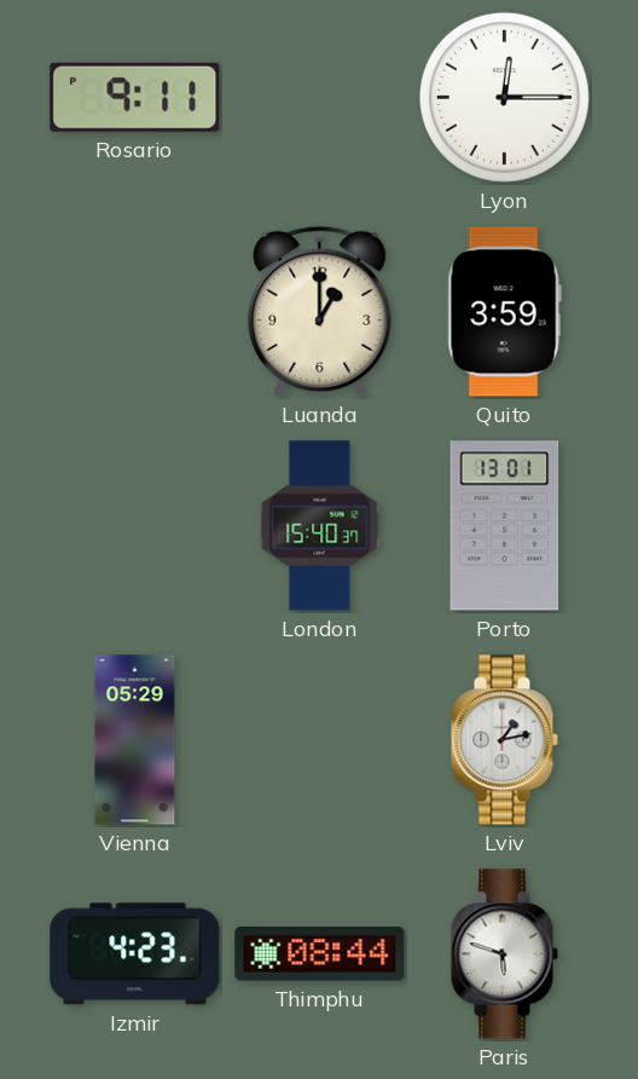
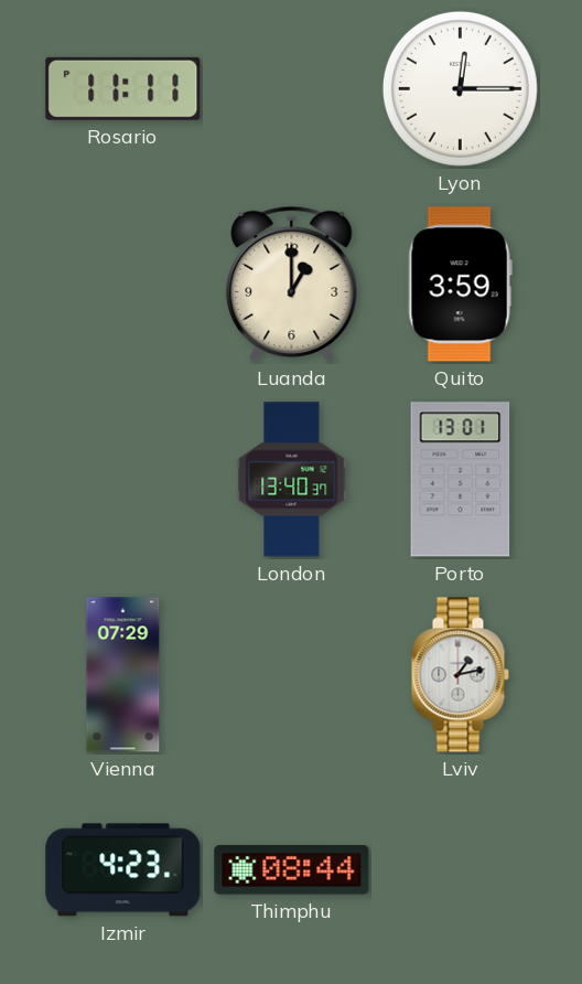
Rosario: 9:11 -> 11:11 (123, 88)
London: 15:40 -> 13:40 (292, 480)
Vienna: 05:29 -> 07:29 (123, 675)
Paris: 5:48 -> none (504, 954)
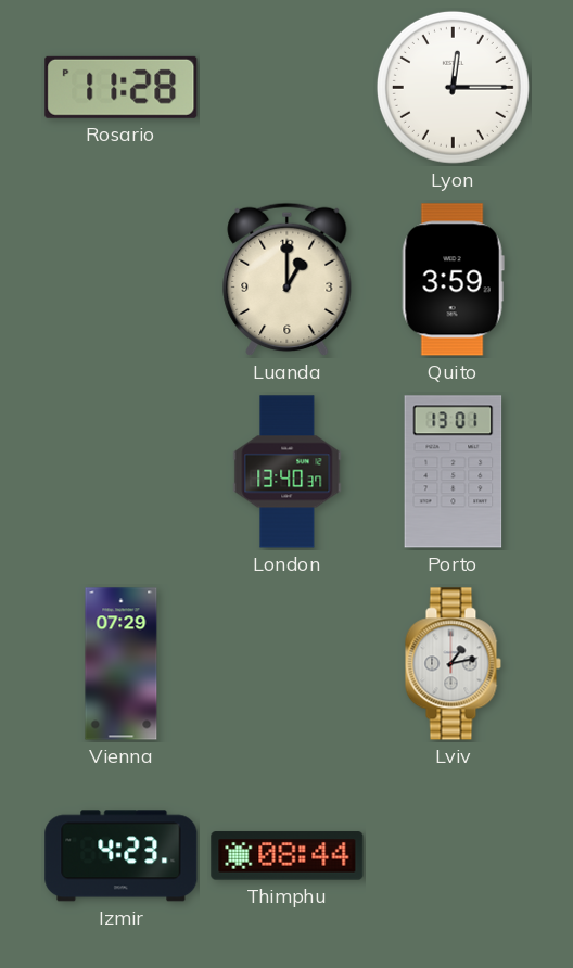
Rosario: 11:11 -> 11:28 (122, 87)
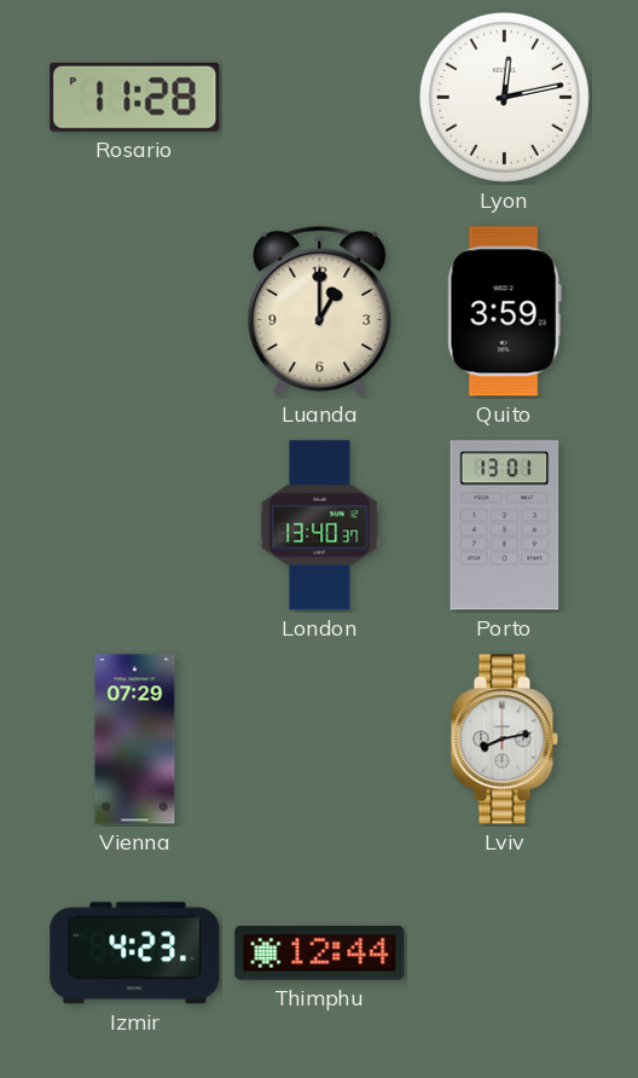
Lyon: 12:15 -> 12:13 (504, 97)
Lviv: 1:13 -> 8:13 (504, 740)
Thimphu: 08:44 -> 12:44 (320, 954)
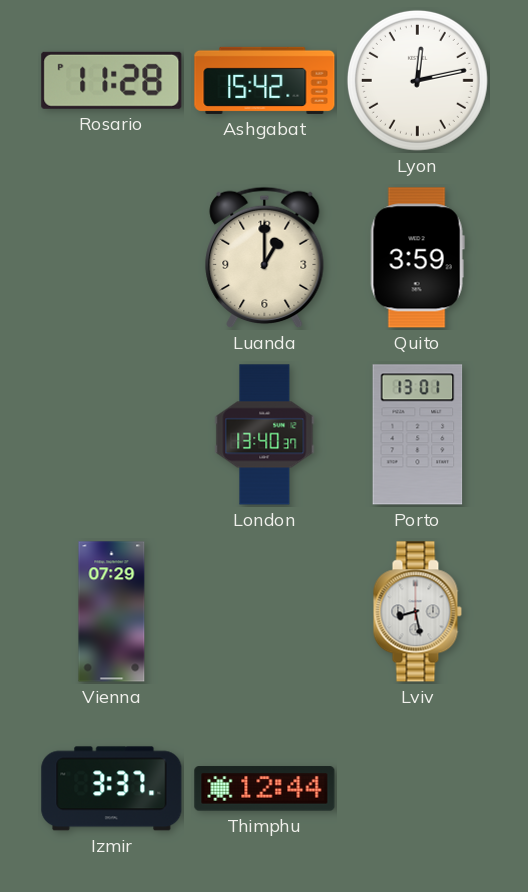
Ashgabat: none -> 15:42 (265, 80)
Lviv: 8:13 -> 8:28 (417, 612)
Izmir: 4:23 -> 3:37 (112, 789)
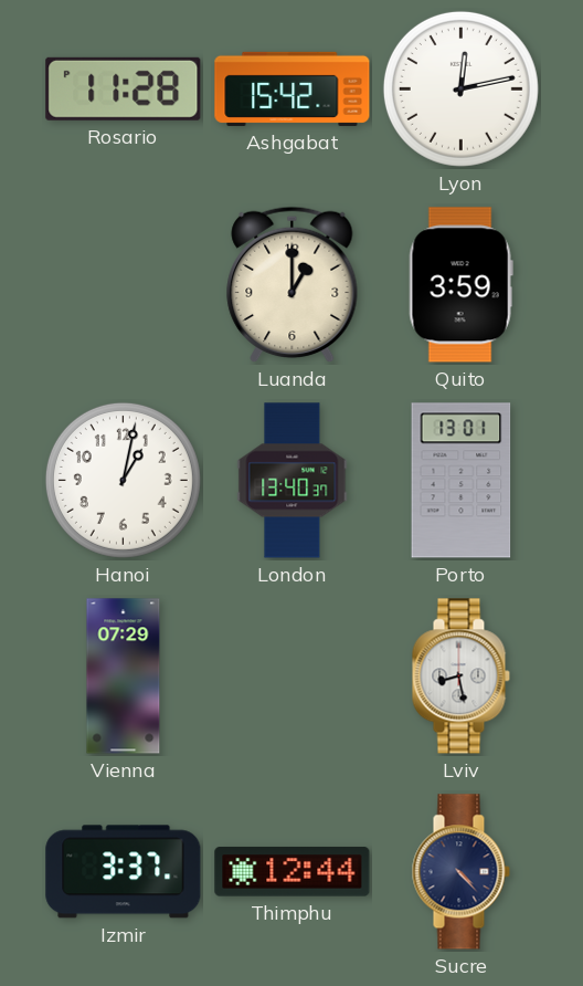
Hanoi: none -> 1:02 (123, 480)
Sucre: none -> 4:23 (460, 872)
